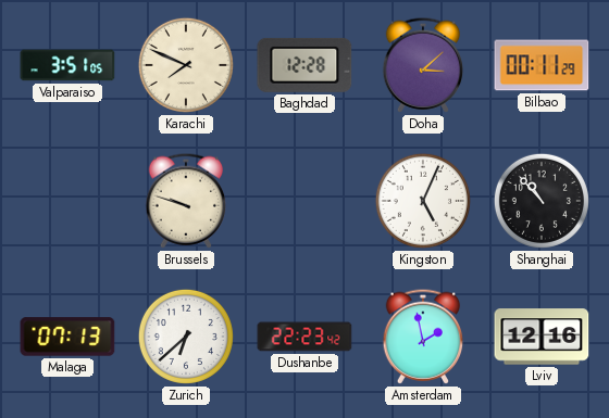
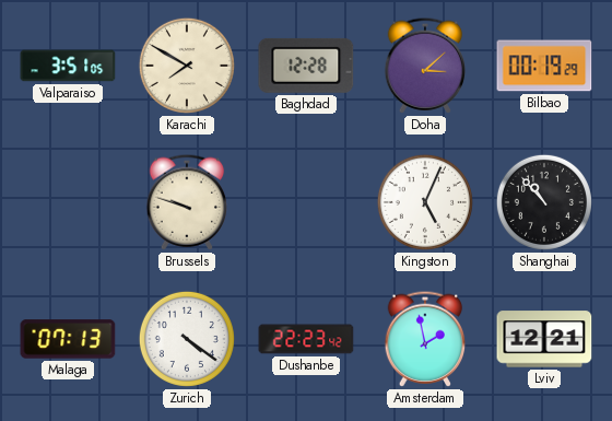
Karachi: 7:49 -> 7:50 (187, 66)
Bilbao: 00:11 -> 00:19 (544, 66)
Zurich: 6:38 -> 4:21 (187, 339)
Lviv: 12:16 -> 12:21 (544, 339)
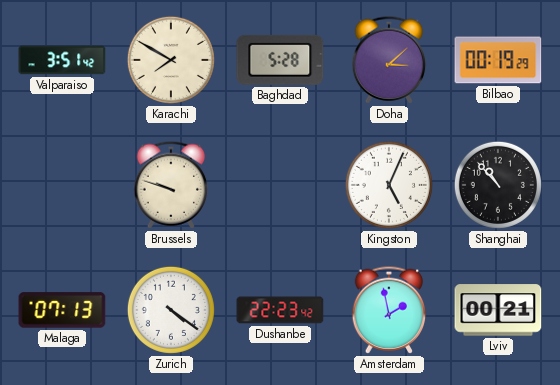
Valparaiso: 3:51:05 -> 3:51:42 (62, 60)
Baghdad: 12:28 -> 5:28 (280, 60)
Lviv: 12:21 -> 00:21 (498, 310)
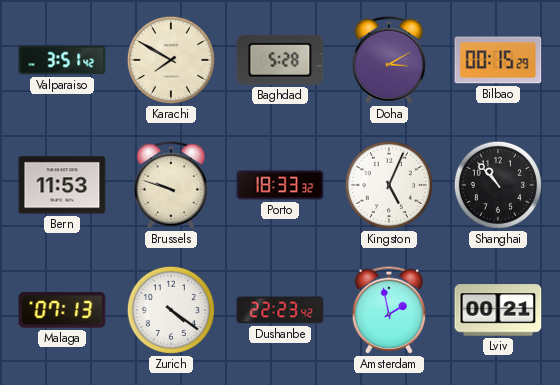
Doha: 3:08 -> 3:10 (389, 60)
Bilbao: 00:19 -> 00:15 (498, 60)
Bern: none -> 11:53 (62, 185)
Porto: none -> 18:33 (280, 185)
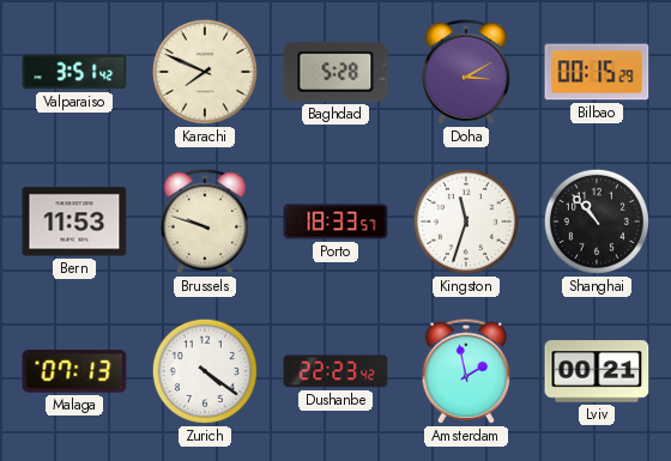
Karachi: 7:50 -> 7:49 (205, 72)
Porto: 18:33:32 -> 18:33:57 (335, 222)
Kingston: 5:04 -> 11:33 (466, 222)
